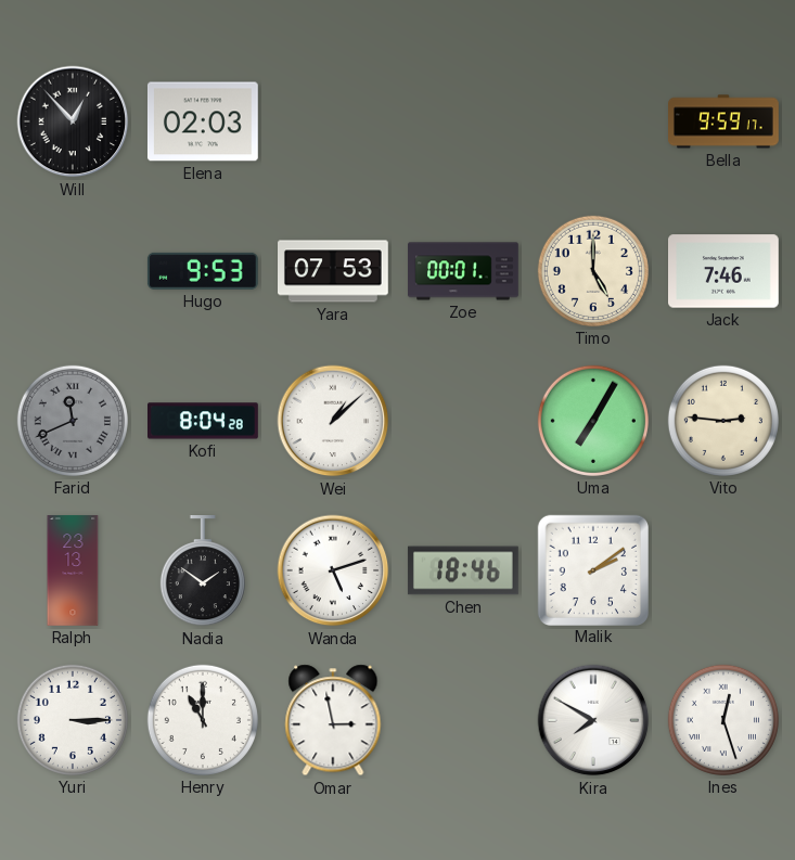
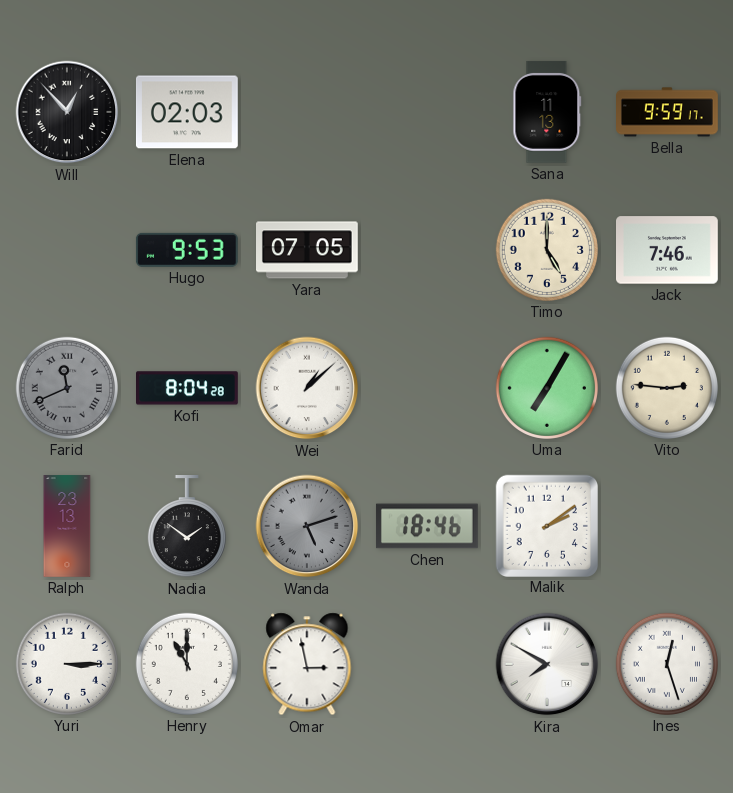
Sana: none -> 11:13 (547, 112)
Yara: 07:53 -> 07:05 (308, 250)
Zoe: 00:01 -> none (463, 271)
Wanda dial: white -> grey (307, 526)
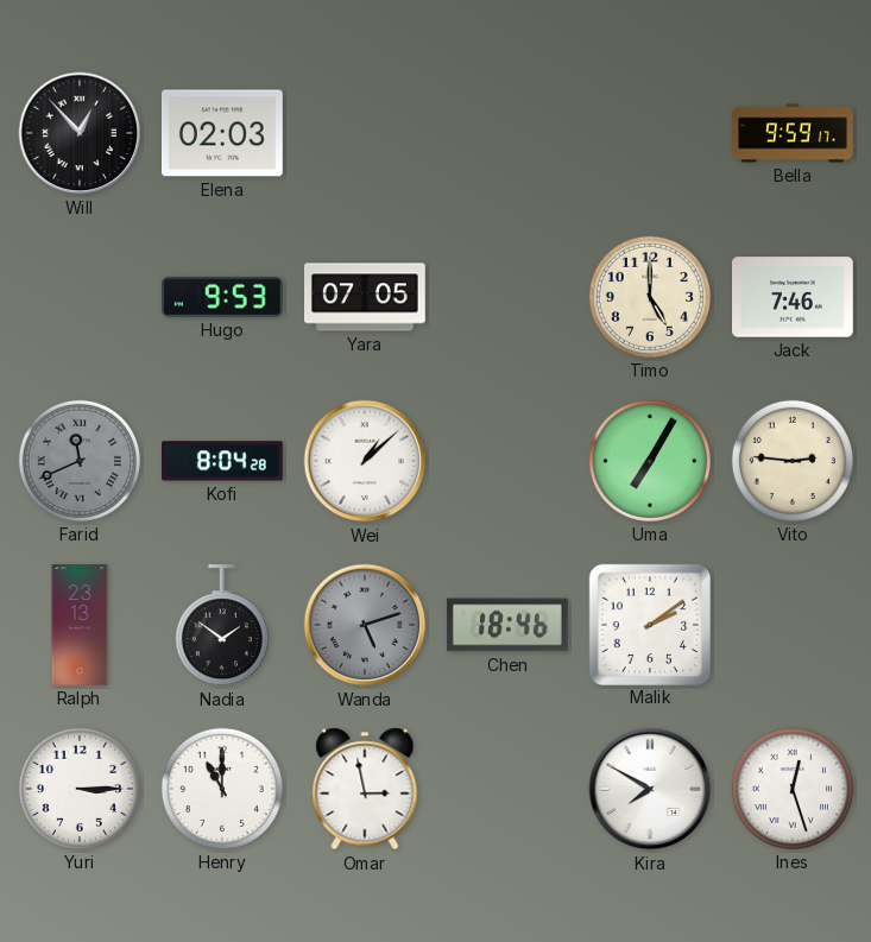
Sana: 11:13 -> none (547, 112)
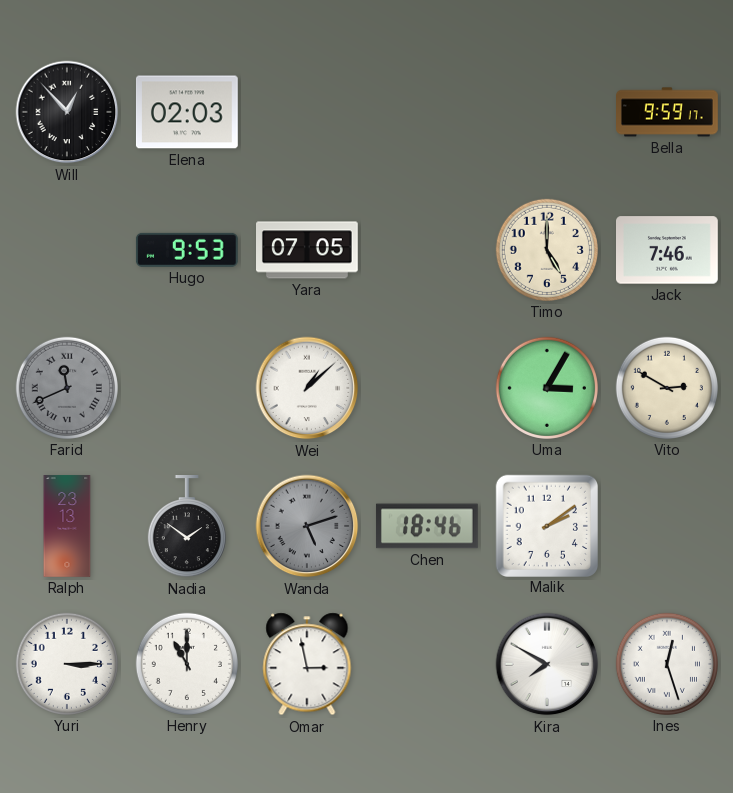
Kofi: 8:04 -> none (223, 461)
Uma: 7:05 -> 3:05 (547, 388)
Vito: 2:46 -> 2:50 (667, 388)
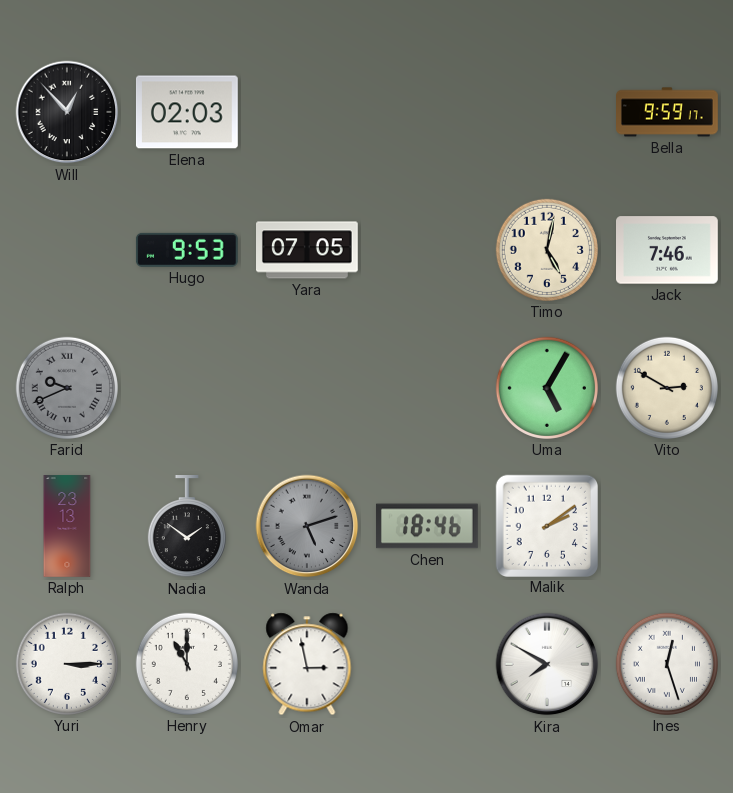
Timo: 5:00 -> 5:02 (547, 250)
Farid: 11:41 -> 9:41 (67, 388)
Wei: 1:08 -> none (307, 388)
Uma: 3:05 -> 5:05 (547, 388)
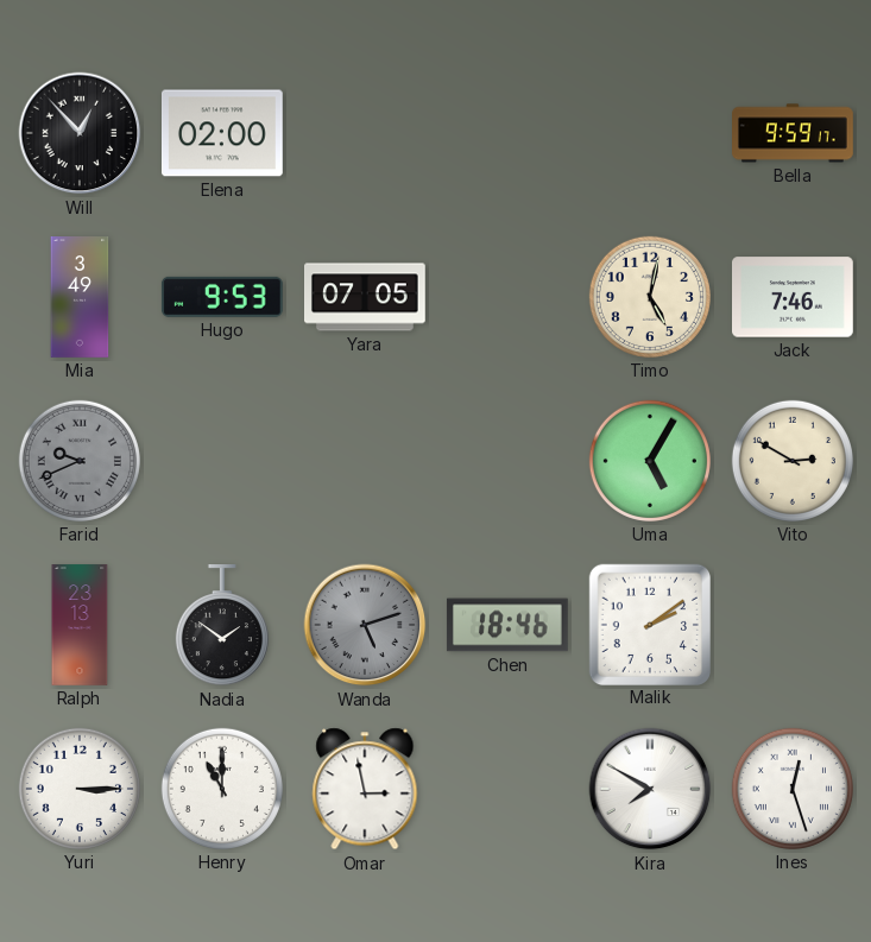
Elena: 02:03 -> 02:00 (222, 133)
Mia: none -> 3:49 (80, 297)
